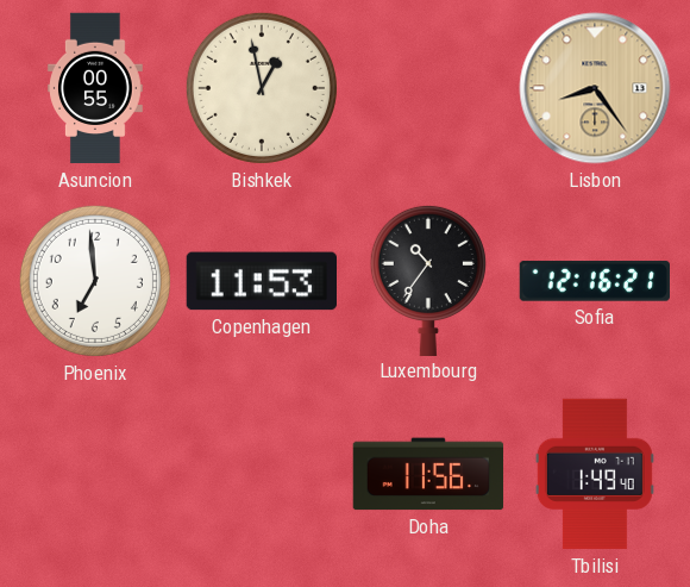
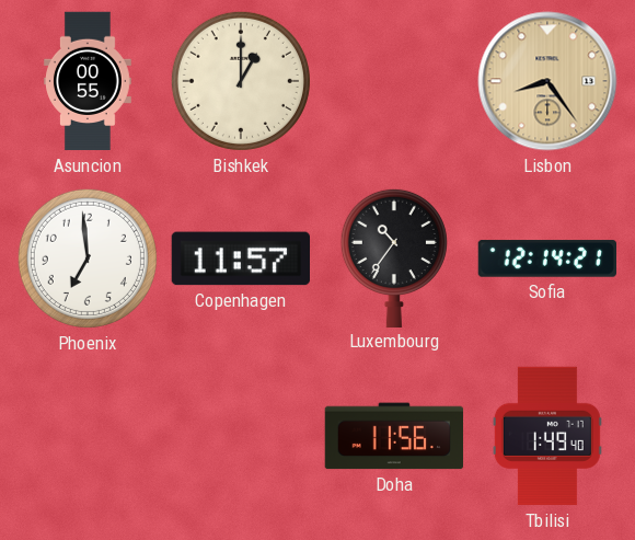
Bishkek: 12:58 -> 1:00 (241, 81)
Copenhagen: 11:53 -> 11:57 (240, 258)
Sofia: 12:16 -> 12:14 (546, 258)
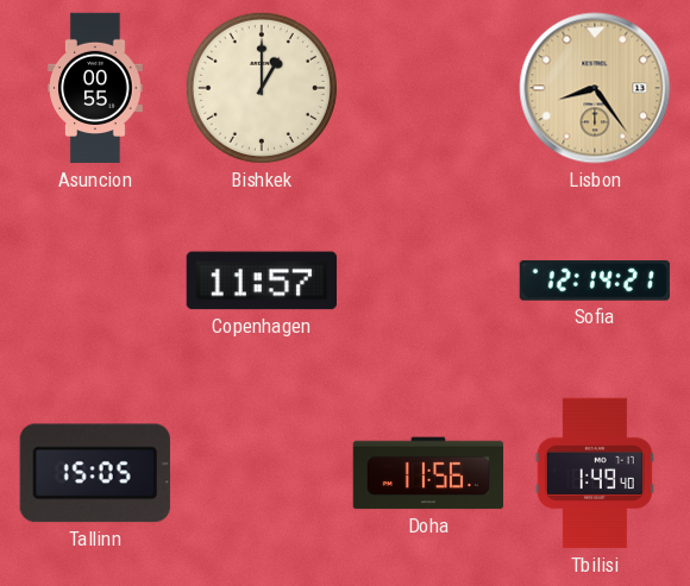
Phoenix: 6:59 -> none (88, 258)
Luxembourg: 10:36 -> none (394, 257)
Tallinn: none -> 15:05 (95, 473)
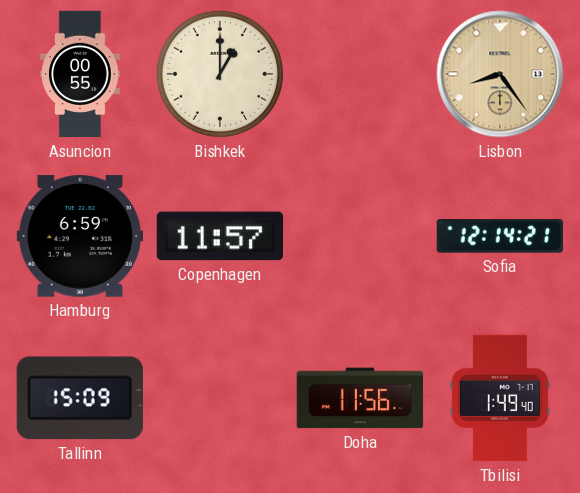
Hamburg: none -> 6:59 (79, 236)
Tallinn: 15:05 -> 15:09 (80, 398)
